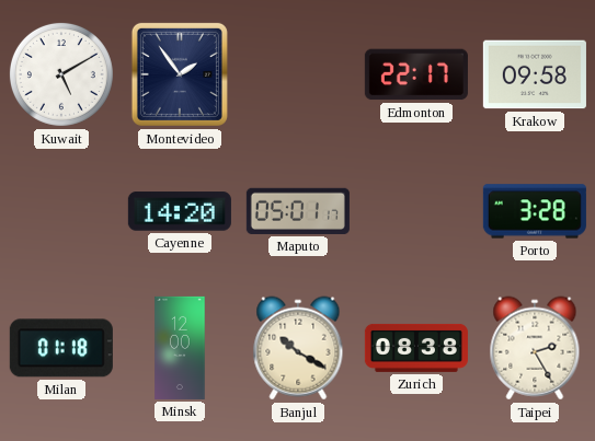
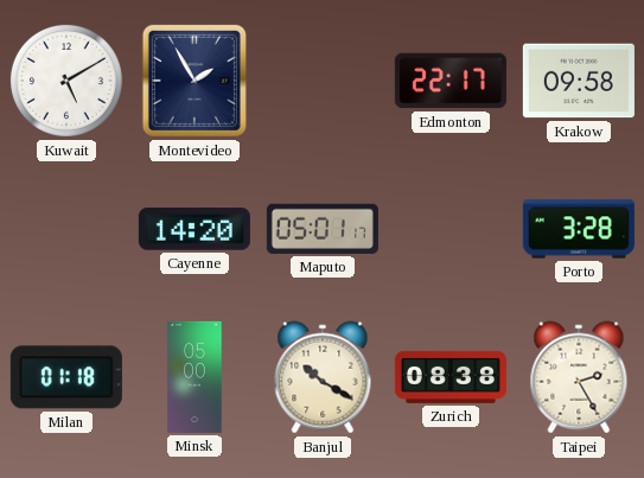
Montevideo: 1:54 -> 1:55 (195, 81)
Minsk: 12:00 -> 05:00 (195, 377)
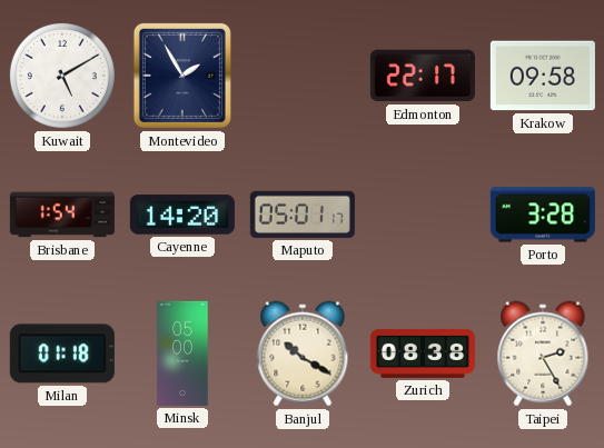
Brisbane: none -> 1:54 (62, 215)
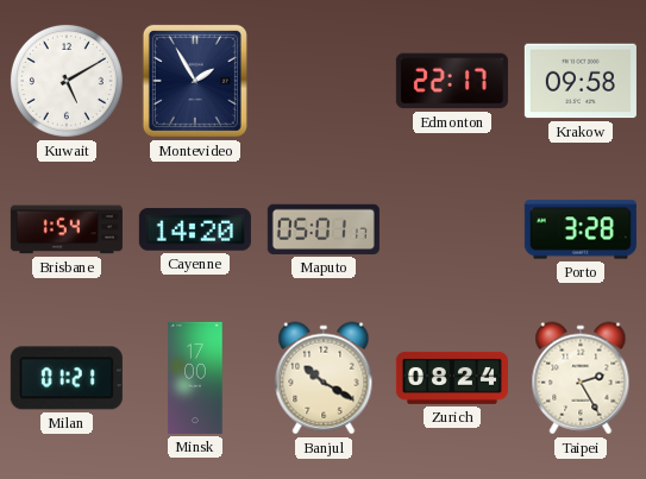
Milan: 01:18 -> 01:21 (67, 378)
Minsk: 05:00 -> 17:00 (195, 378)
Zurich: 08:38 -> 08:24 (452, 378)
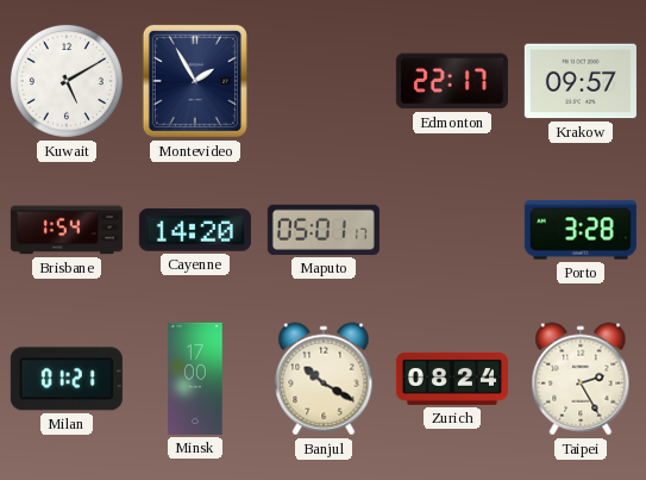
Krakow: 09:58 -> 09:57 (581, 81)
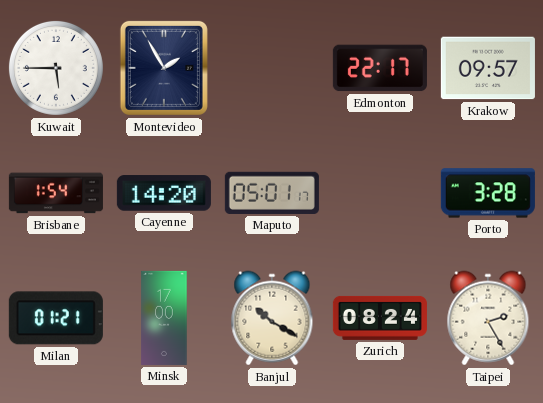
Kuwait: 5:10 -> 5:45 (56, 68)
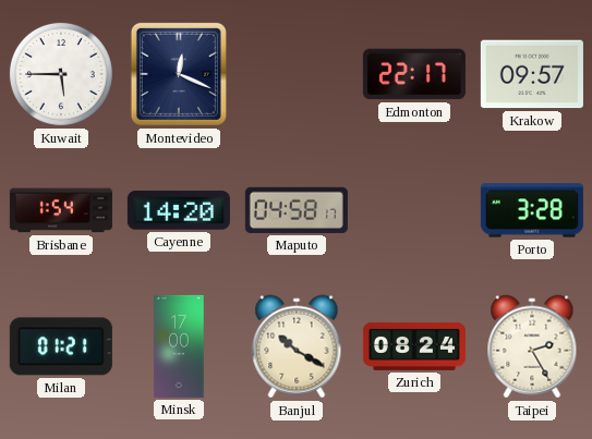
Montevideo: 1:55 -> 12:19 (179, 74)
Maputo: 05:01 -> 04:58 (297, 210)
